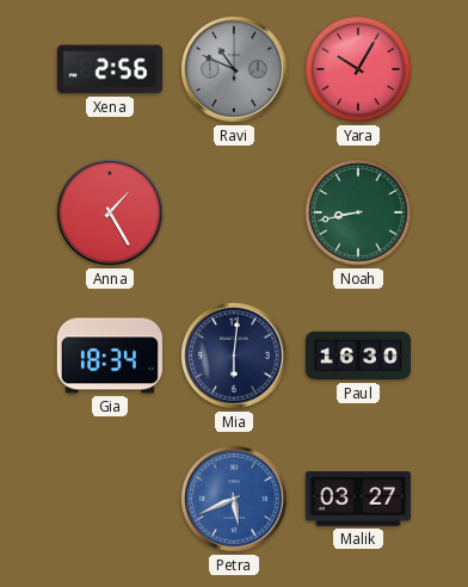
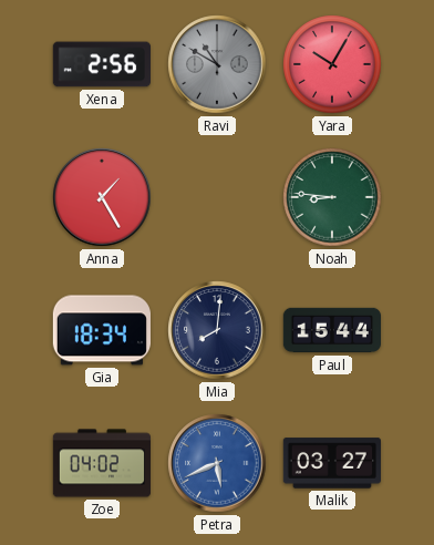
Ravi: 10:49 -> 10:50 (217, 64)
Noah: 8:43 -> 8:46 (332, 197)
Mia: 6:01 -> 8:01 (217, 330)
Paul: 16:30 -> 15:44 (331, 330)
Zoe: none -> 04:02 (101, 463)
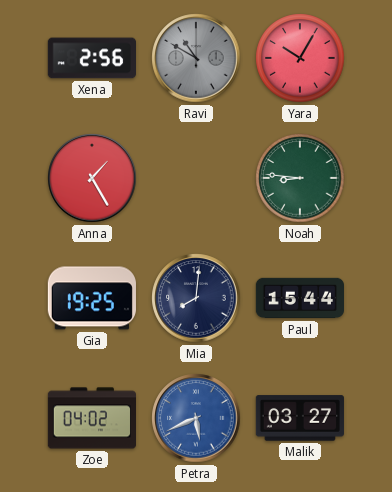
Gia: 18:34 -> 19:25 (92, 298)
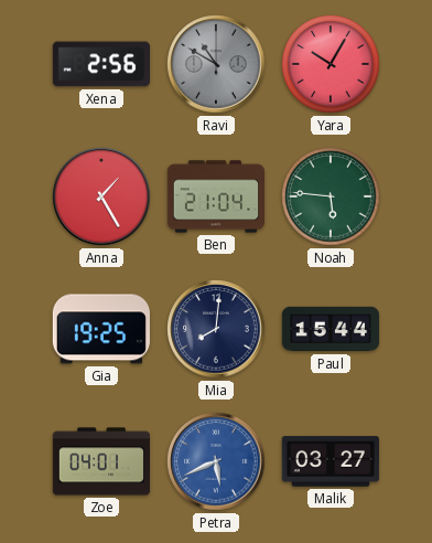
Ben: none -> 21:04 (215, 196)
Noah: 8:46 -> 5:46 (331, 196)
Zoe: 04:02 -> 04:01 (100, 461)
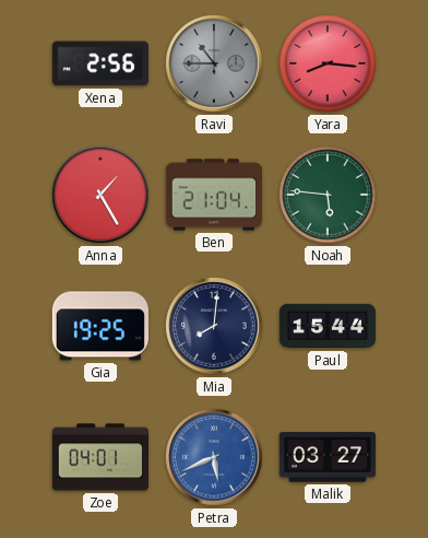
Ravi: 10:50 -> 10:45 (214, 63)
Yara: 10:05 -> 8:16 (328, 63)
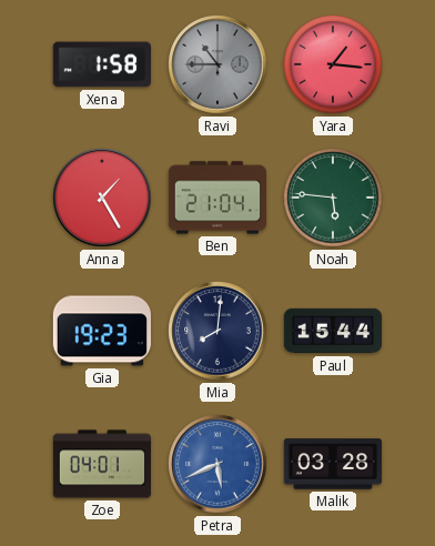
Xena: 2:56 -> 1:58 (101, 64)
Yara: 8:16 -> 1:16 (333, 64)
Gia: 19:25 -> 19:23 (102, 331)
Malik: 03:27 -> 03:28 (333, 464)
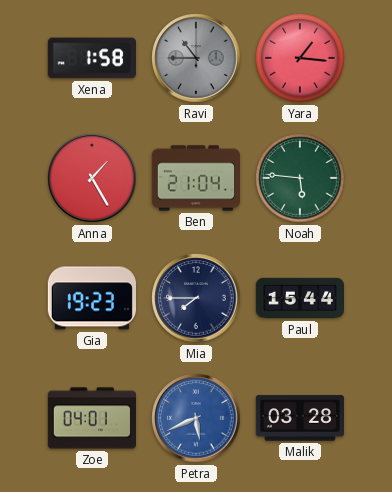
Mia: 8:01 -> 7:45 (196, 298)
